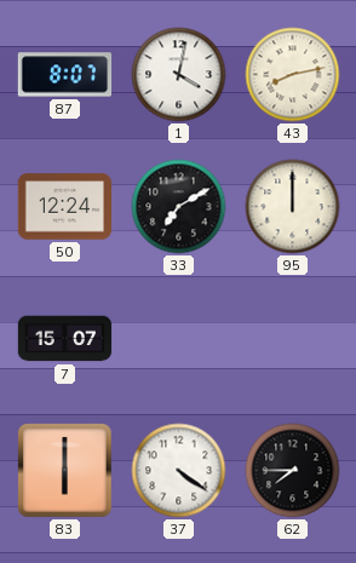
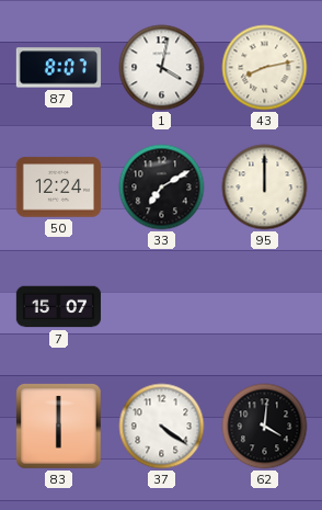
62: 7:45 -> 4:01 (265, 427)
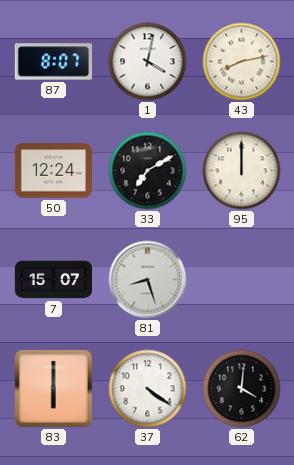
81: none -> 8:27 (148, 280)
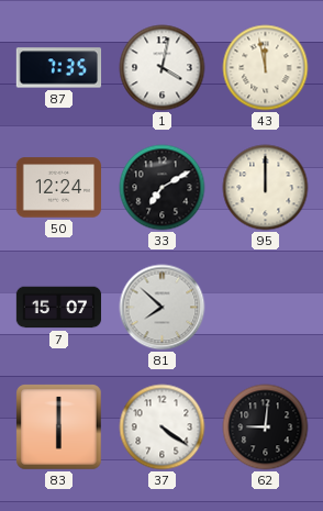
87: 8:07 -> 7:35 (59, 68)
43: 8:13 -> 11:58 (266, 68)
81: 8:27 -> 7:52 (163, 308)
62: 4:01 -> 9:01 (266, 427)
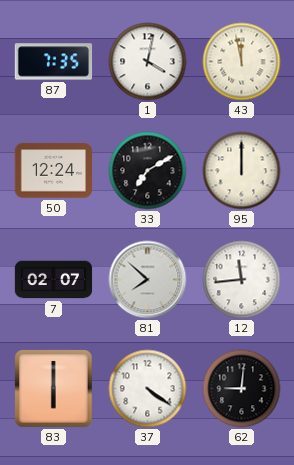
7: 15:07 -> 02:07 (54, 280)
12: none -> 11:44 (242, 280)
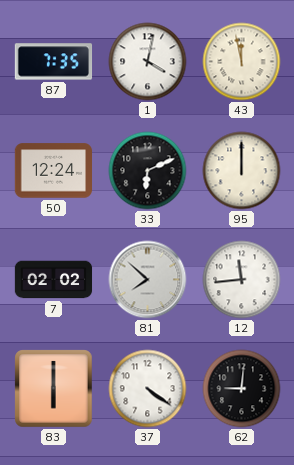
33: 7:10 -> 6:11 (148, 171)
7: 02:07 -> 02:02 (54, 280)
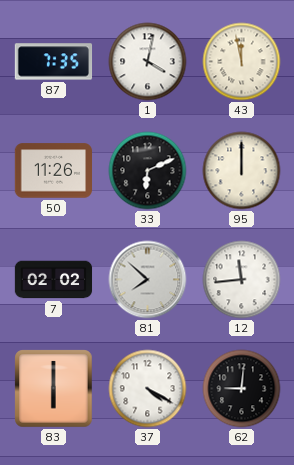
50: 12:24 -> 11:26 (54, 171)
37: 4:21 -> 4:20 (148, 389)
